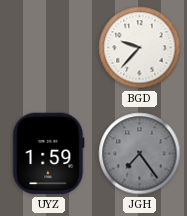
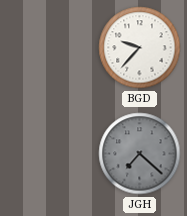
UYZ: 1:59 -> none (49, 154)
JGH: 7:24 -> 7:22 (140, 154)
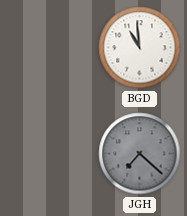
BGD: 9:37 -> 10:59 (140, 48)
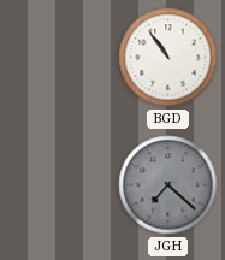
BGD: 10:59 -> 10:54 (168, 58)
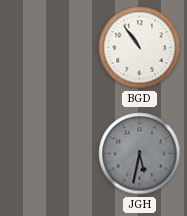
JGH: 7:22 -> 5:32 (140, 154)
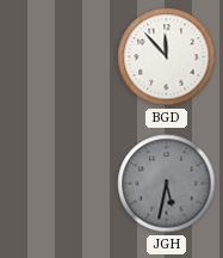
BGD: 10:54 -> 11:53 (167, 57)
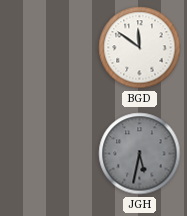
BGD: 11:53 -> 11:51 (140, 48)
